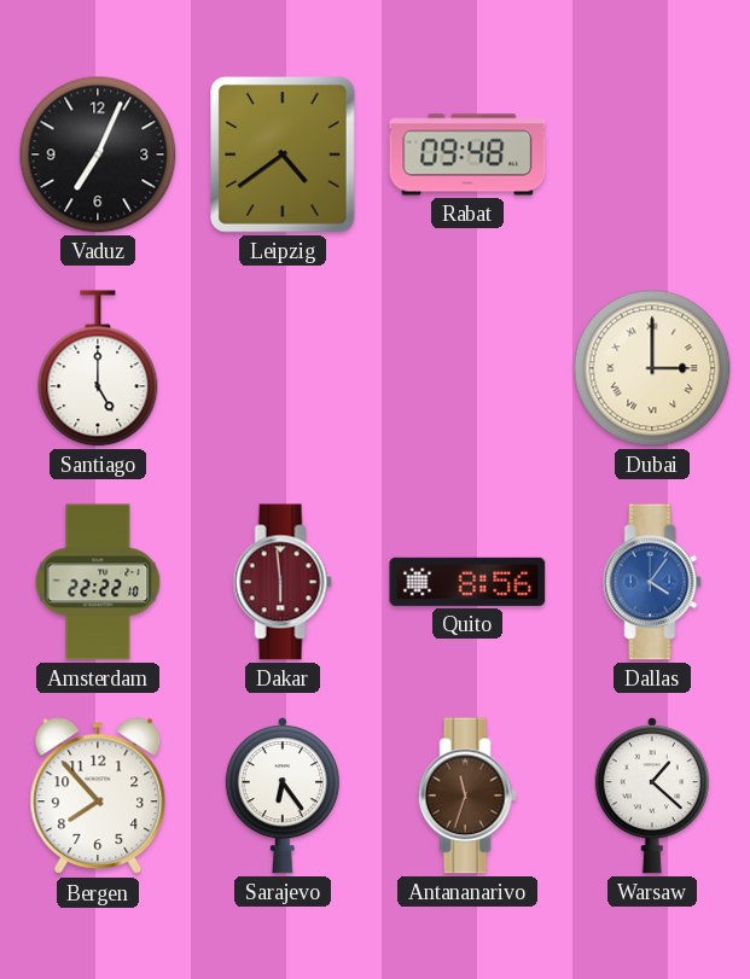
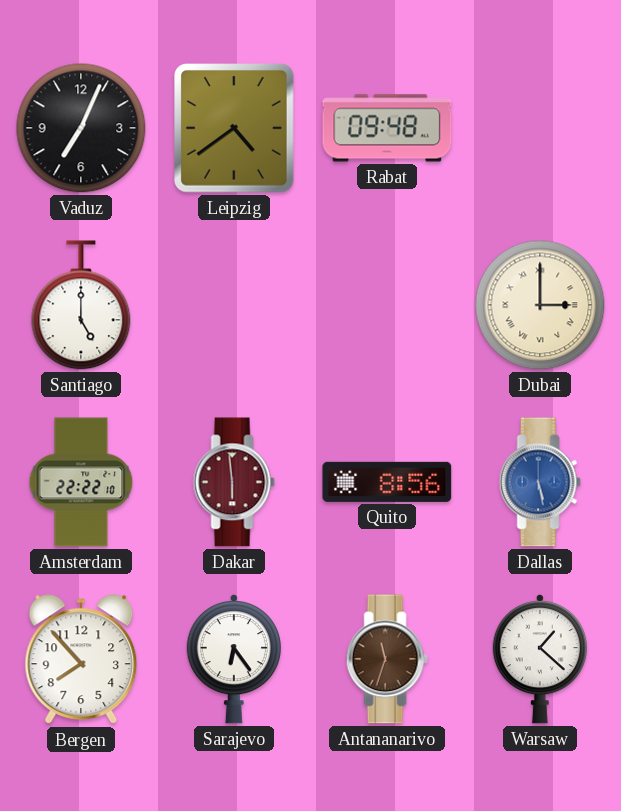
Dallas: 4:06 -> 5:28 (540, 482)
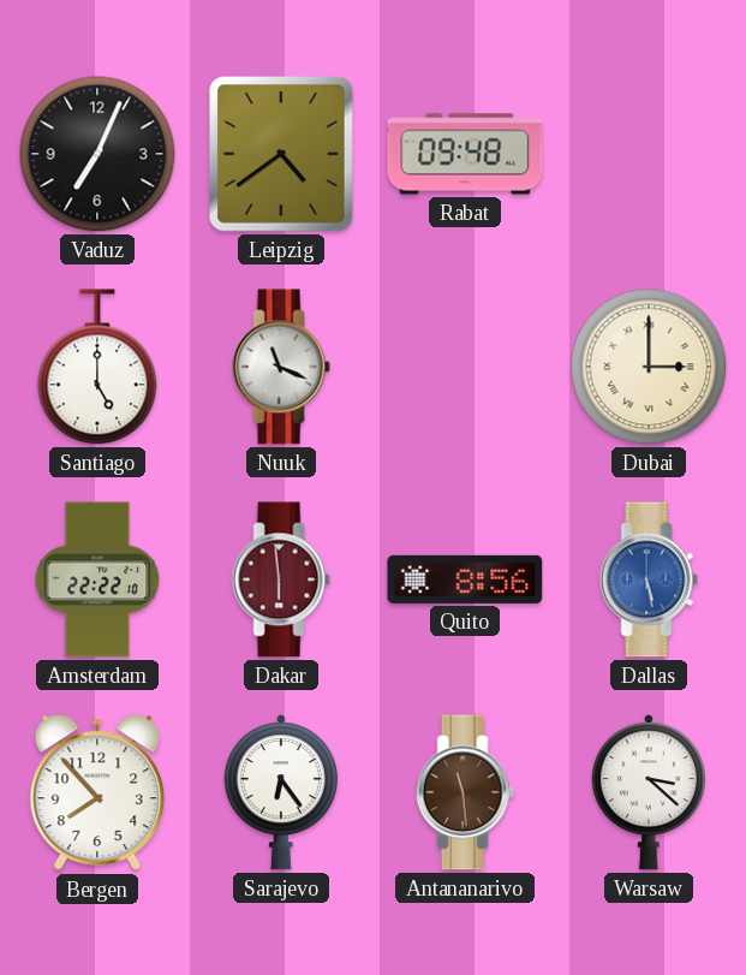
Nuuk: none -> 11:19 (281, 367)
Antananarivo: 11:33 -> 11:29 (465, 792)
Warsaw: 1:22 -> 3:22 (649, 793)
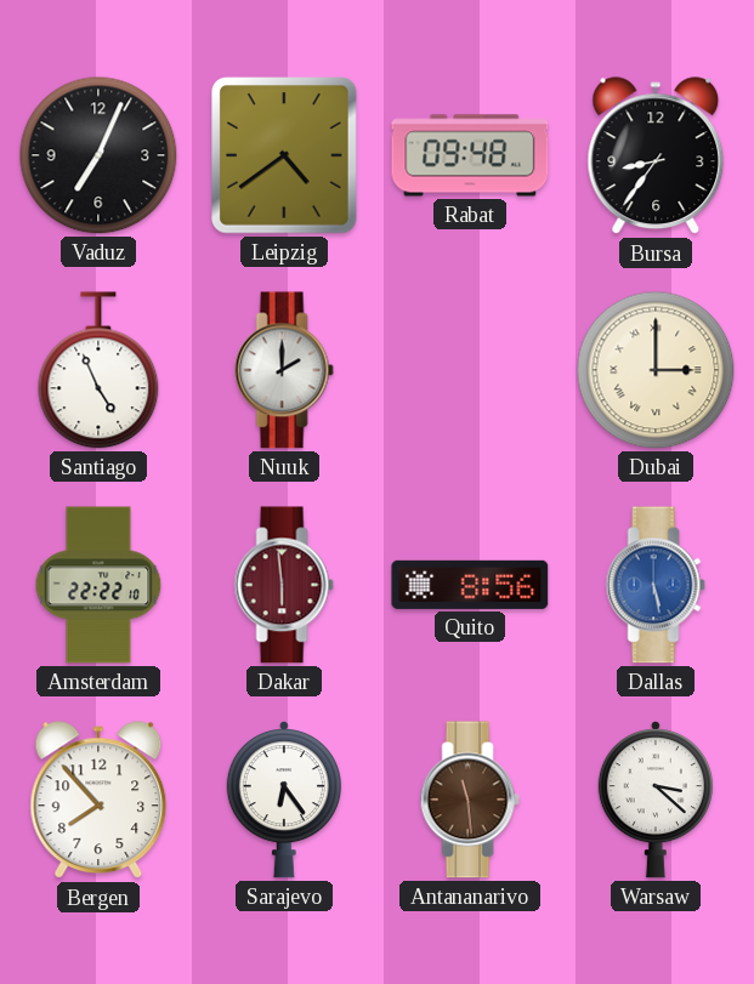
Bursa: none -> 8:36 (656, 157)
Santiago: 5:00 -> 4:56 (98, 370)
Nuuk: 11:19 -> 2:00 (284, 370)
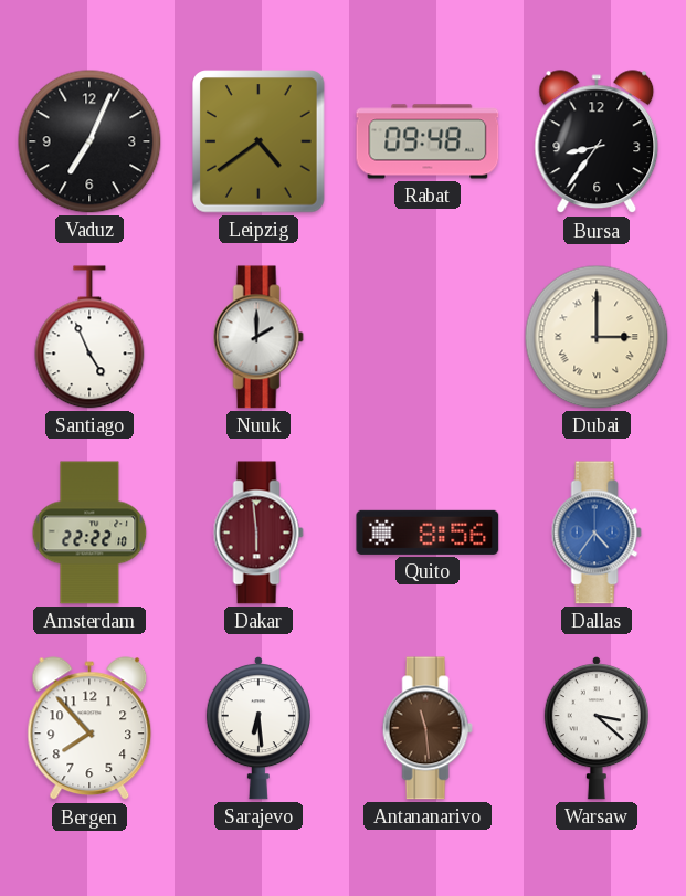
Dallas: 5:28 -> 4:36 (597, 533)
Sarajevo: 6:24 -> 6:29 (258, 729)
